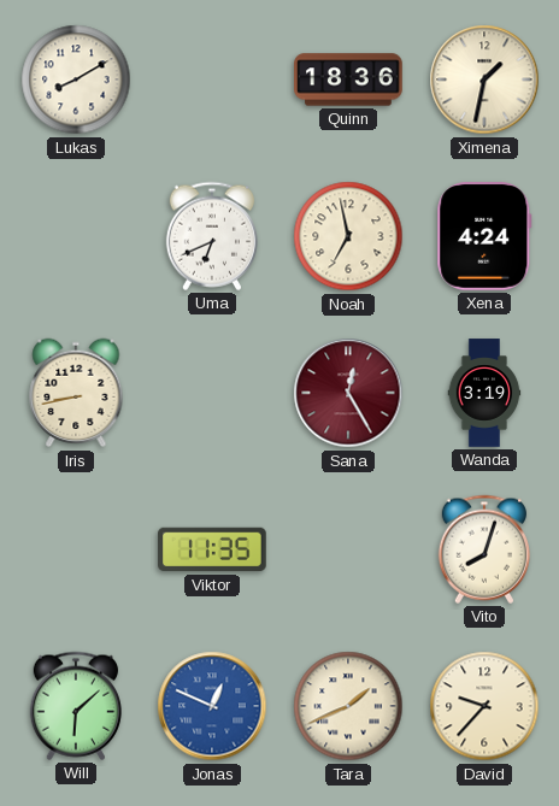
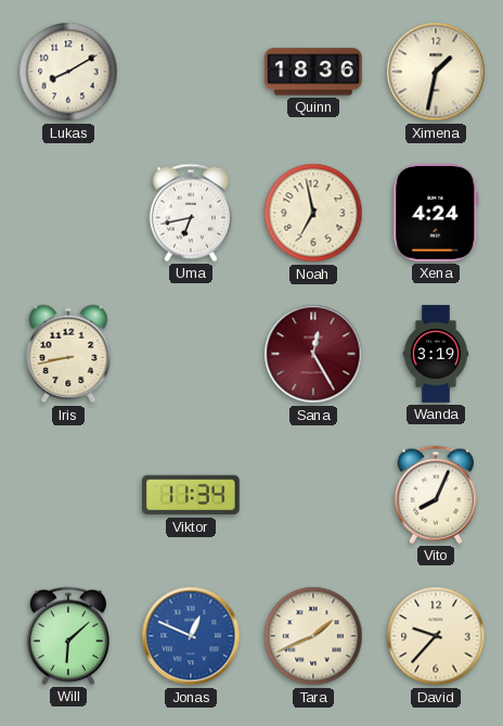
Uma: 6:41 -> 6:43 (191, 213)
Viktor: 11:35 -> 11:34 (191, 495)
Vito: 8:03 -> 8:04 (436, 495)
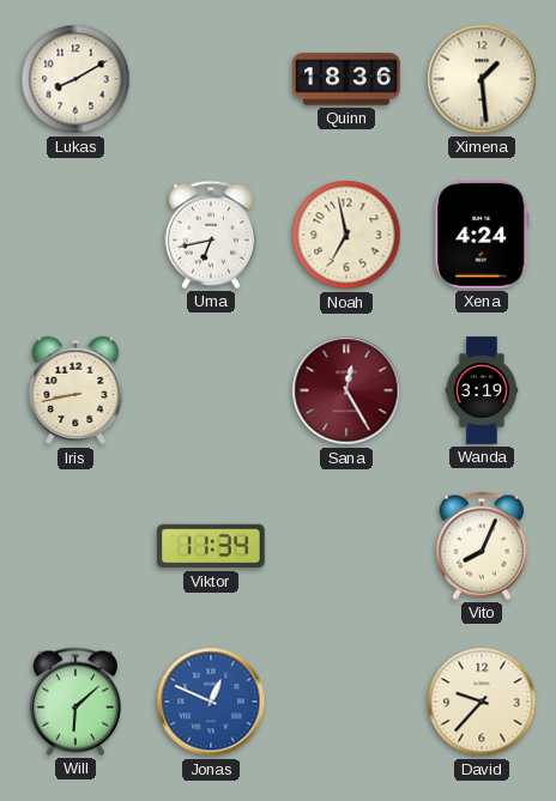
Ximena: 1:32 -> 1:29 (482, 79)
Tara: 1:41 -> none (313, 636)
